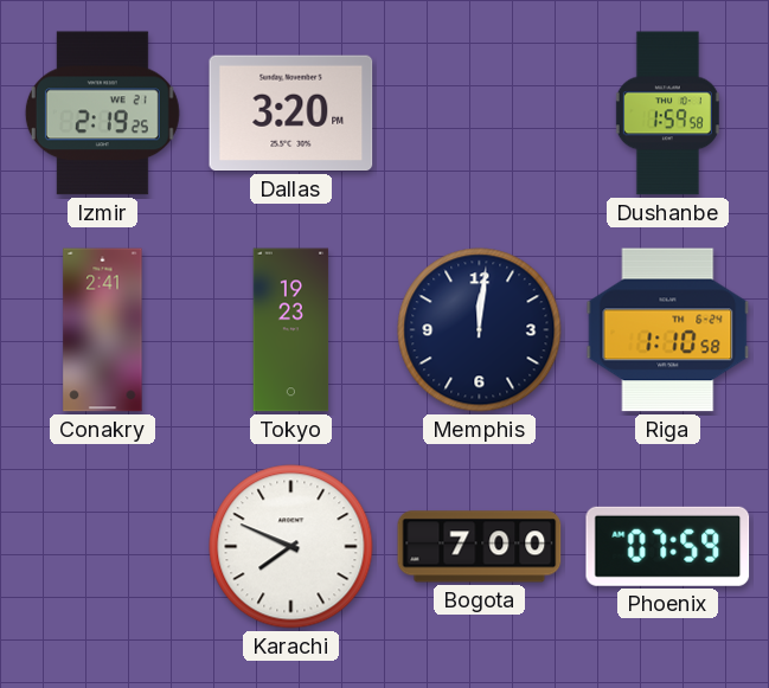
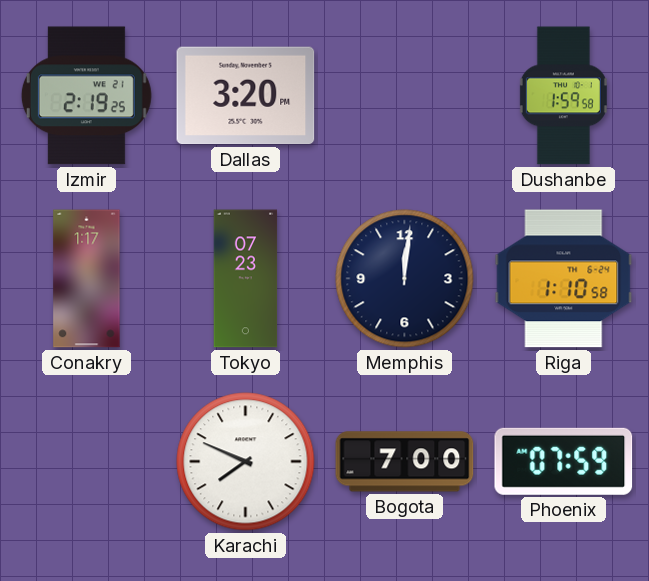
Conakry: 2:41 -> 1:17 (87, 279)
Tokyo: 19:23 -> 07:23 (246, 279)
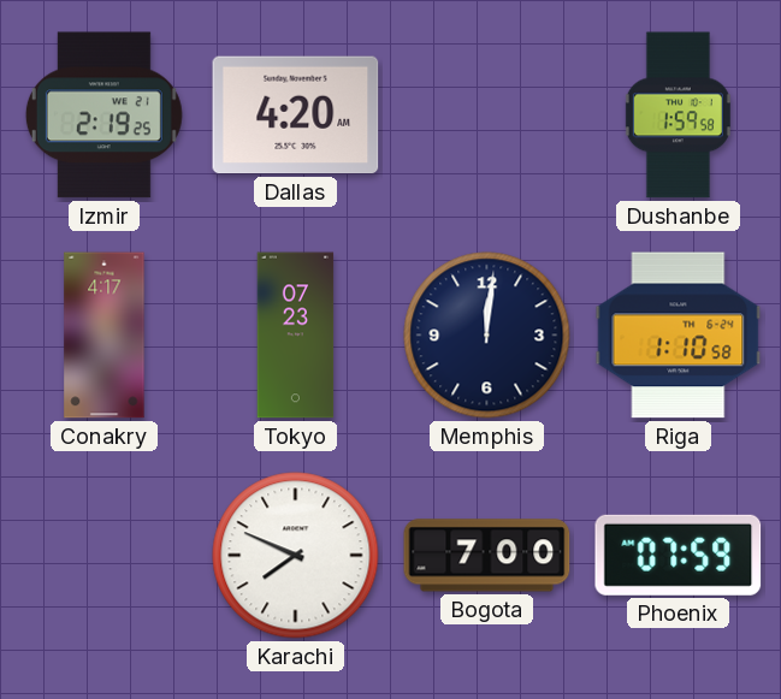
Dallas: 3:20 -> 4:20 (296, 115)
Conakry: 1:17 -> 4:17 (105, 336)
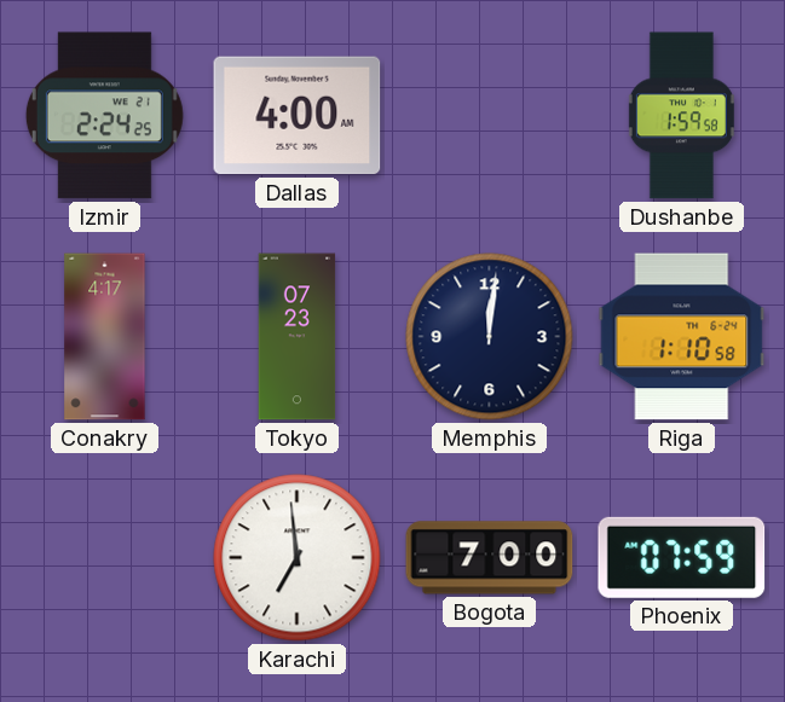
Izmir: 2:19 -> 2:24 (104, 116)
Dallas: 4:20 -> 4:00 (298, 116)
Karachi: 7:49 -> 6:59 (298, 558)
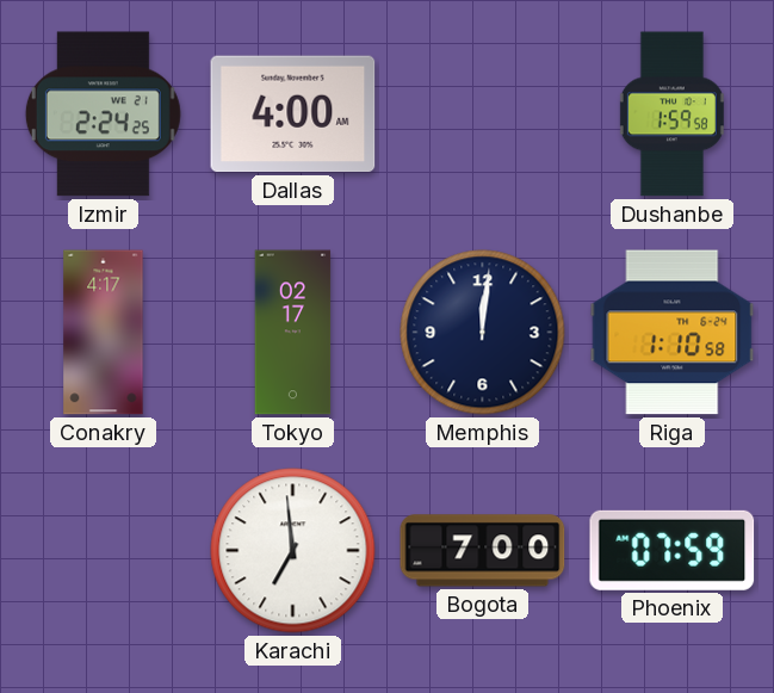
Tokyo: 07:23 -> 02:17 (293, 333)
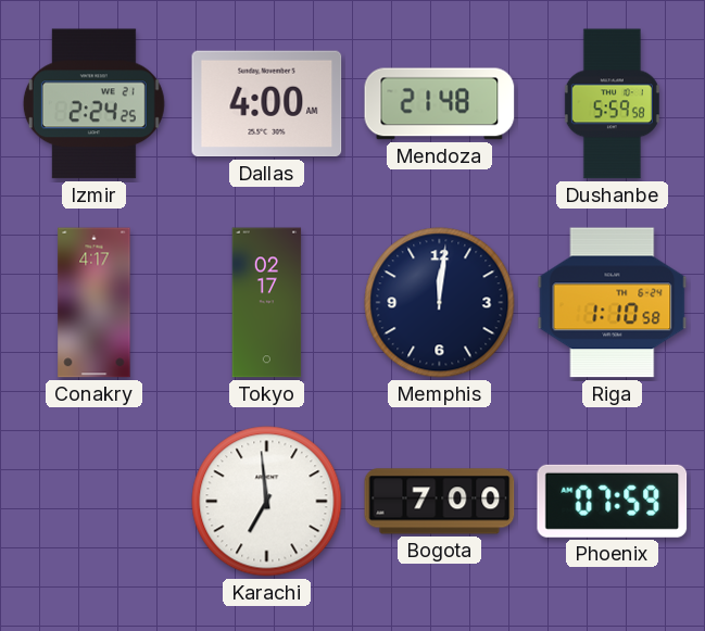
Mendoza: none -> 21:48 (440, 104)
Dushanbe: 1:59 -> 5:59 (612, 104)
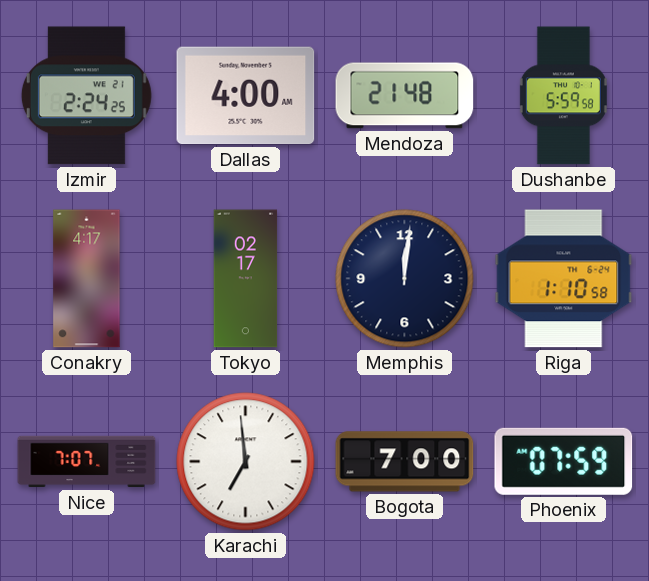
Nice: none -> 7:07 (87, 462)
